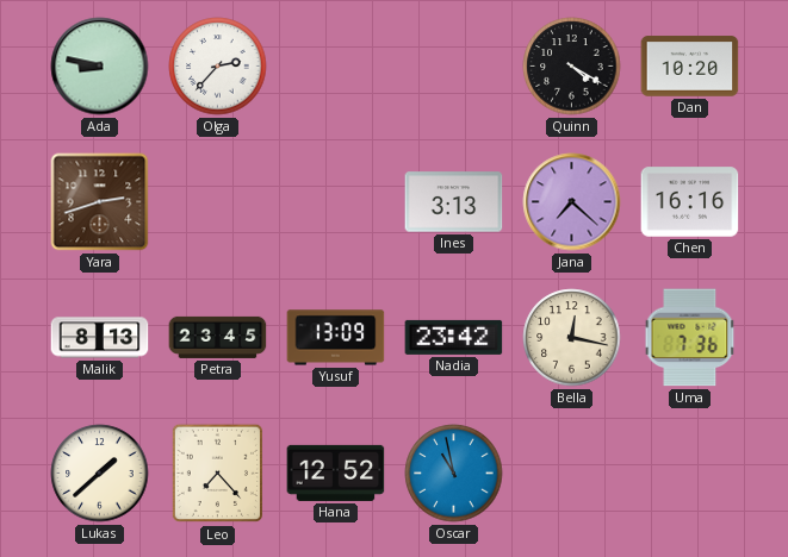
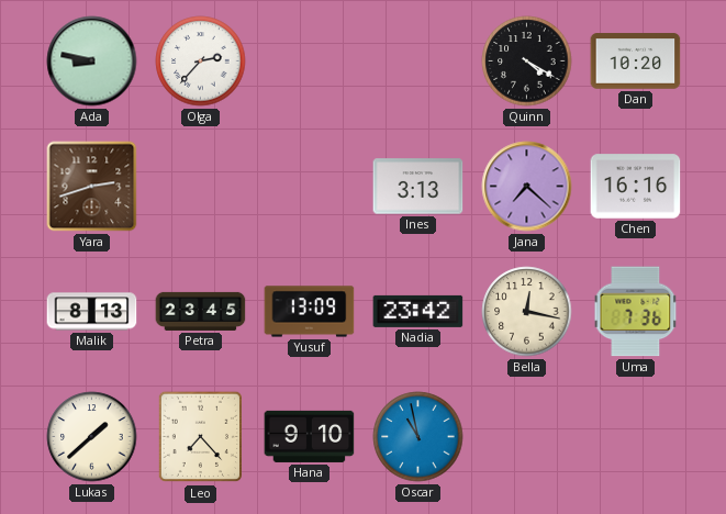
Hana: 12:52 -> 9:10 (310, 436)
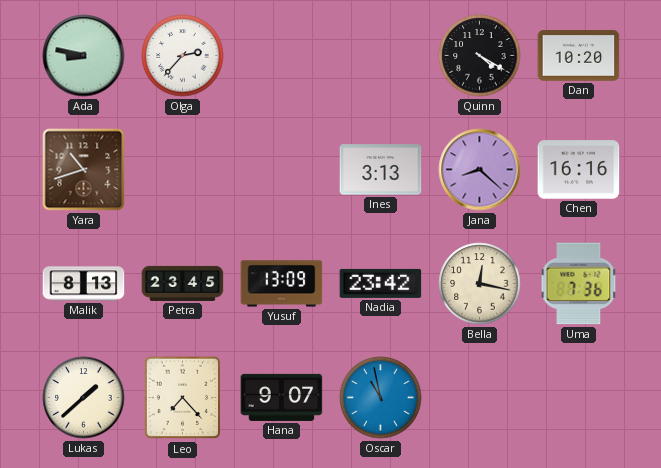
Yara: 2:42 -> 10:42 (84, 170)
Jana: 7:22 -> 8:22 (480, 170)
Hana: 9:10 -> 9:07 (282, 397)
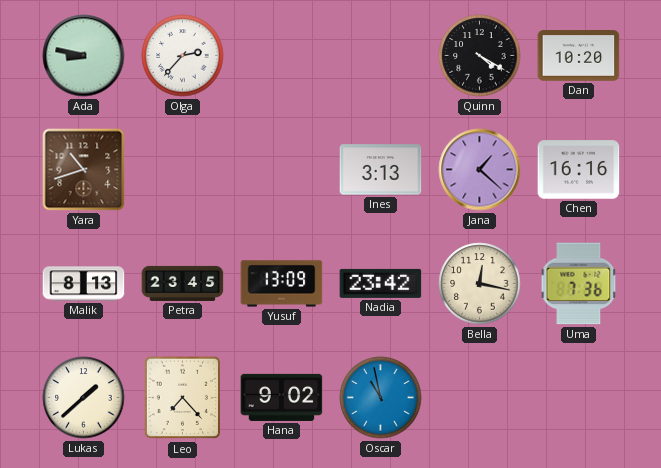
Jana: 8:22 -> 1:22 (480, 170)
Hana: 9:07 -> 9:02 (282, 397)
